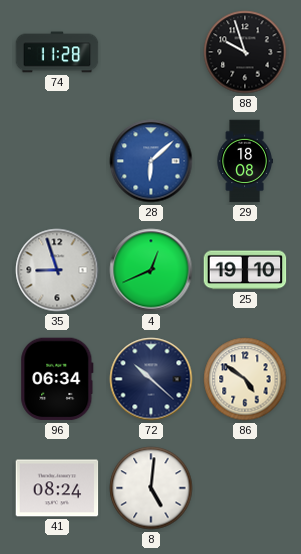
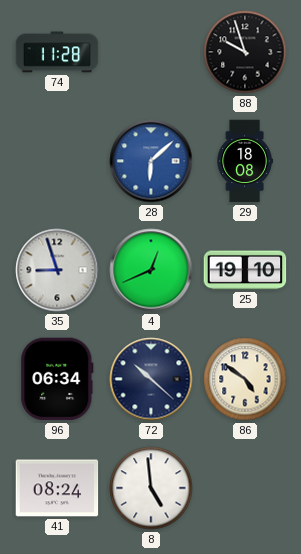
8: 5:01 -> 4:59 (151, 488)
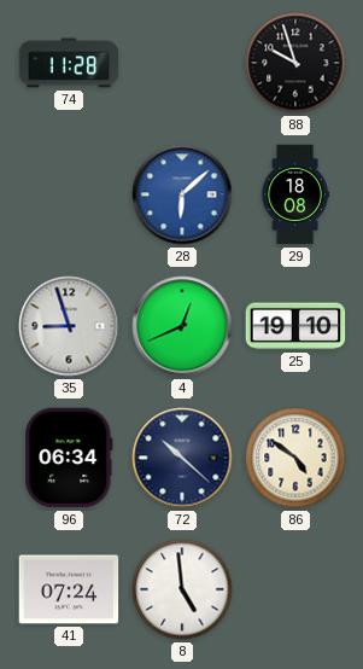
41: 08:24 -> 07:24 (69, 589)
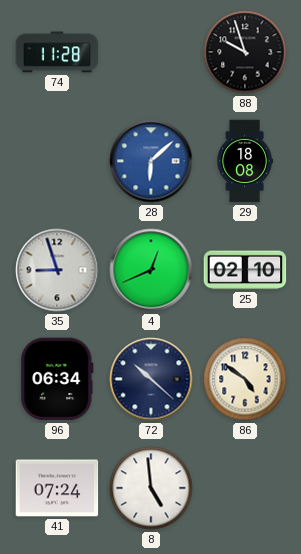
25: 19:10 -> 02:10 (245, 270)
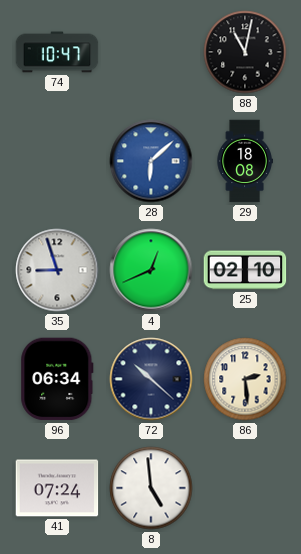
74: 11:28 -> 10:47 (57, 52)
88: 9:57 -> 11:02 (245, 52)
86: 4:51 -> 2:29 (245, 379)
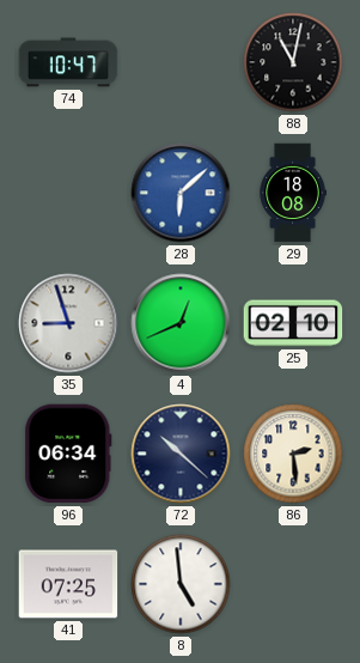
41: 07:24 -> 07:25 (68, 584)
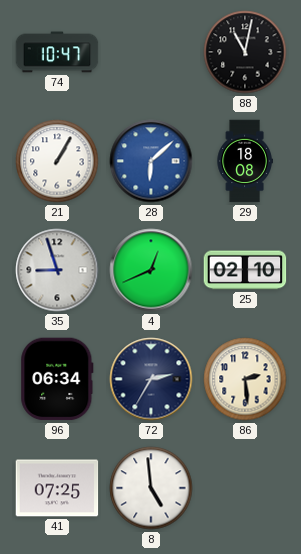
21: none -> 1:05 (57, 161)
72: 10:22 -> 2:35 (151, 379)
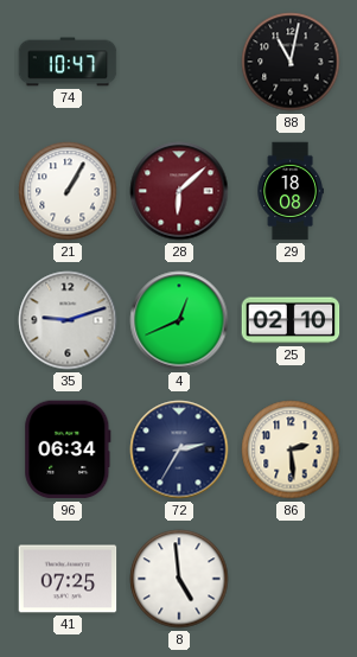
28 dial: blue -> burgundy (179, 191)
35: 8:57 -> 9:12 (68, 320)
